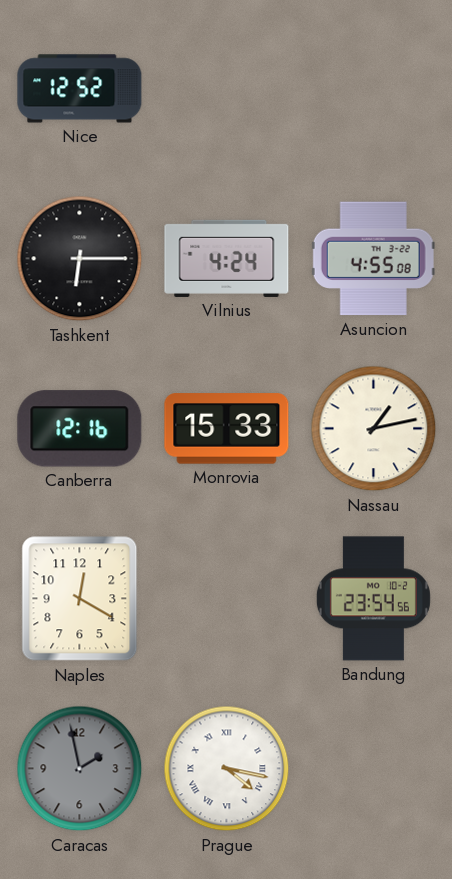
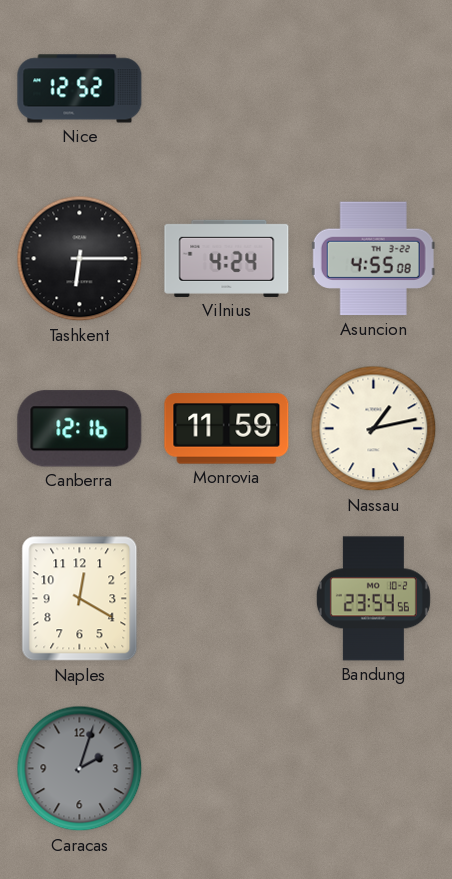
Monrovia: 15:33 -> 11:59 (227, 429)
Caracas: 1:58 -> 2:03 (80, 769)
Prague: 4:17 -> none (227, 769)
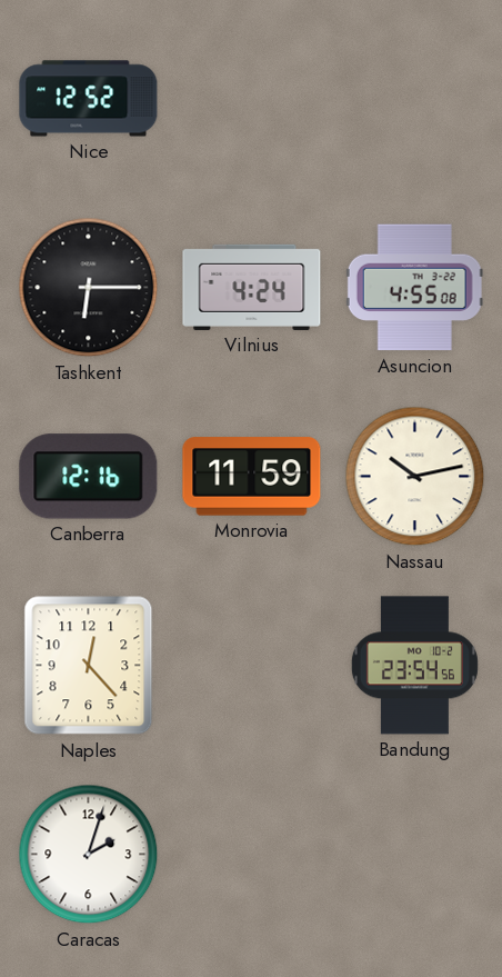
Nassau: 1:13 -> 10:13 (415, 477)
Naples: 12:20 -> 12:23 (89, 666)
Caracas dial: grey -> white (89, 855)
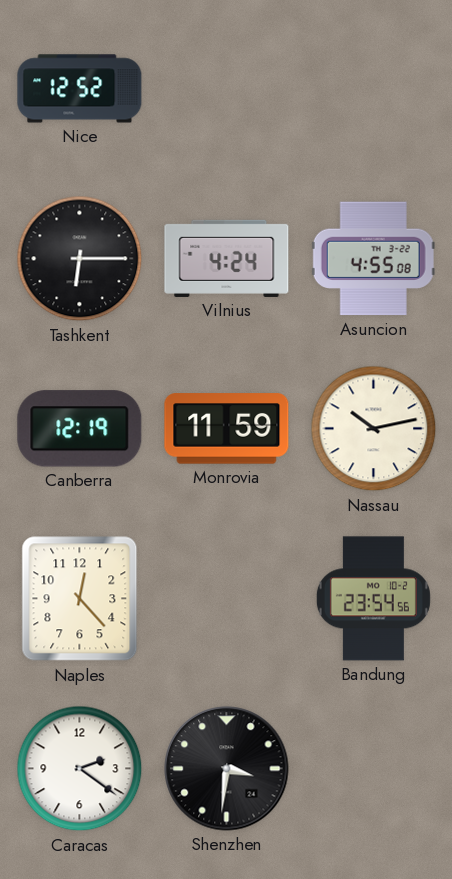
Canberra: 12:16 -> 12:19 (80, 429)
Caracas: 2:03 -> 2:21 (80, 769)
Shenzhen: none -> 3:31 (227, 769)
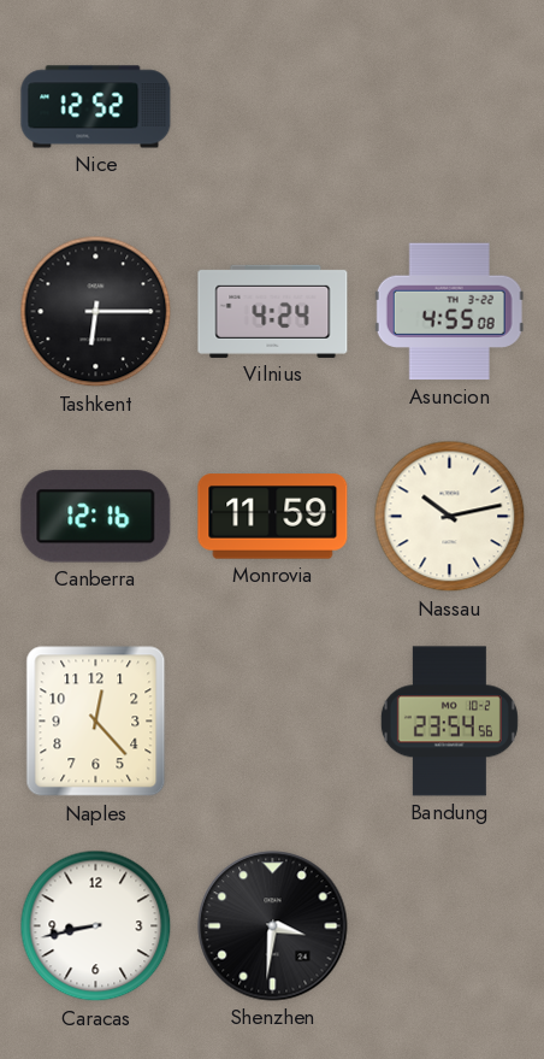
Canberra: 12:19 -> 12:16 (96, 517)
Caracas: 2:21 -> 8:43 (96, 926)
